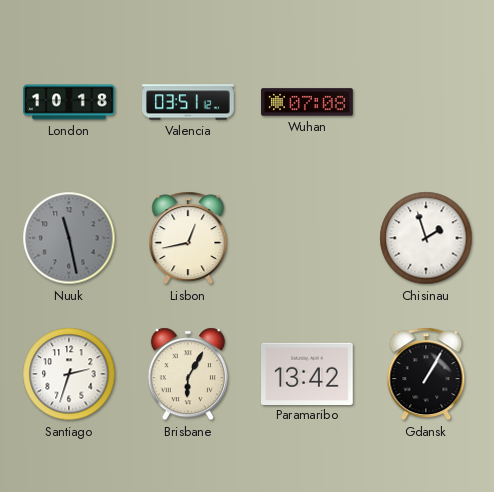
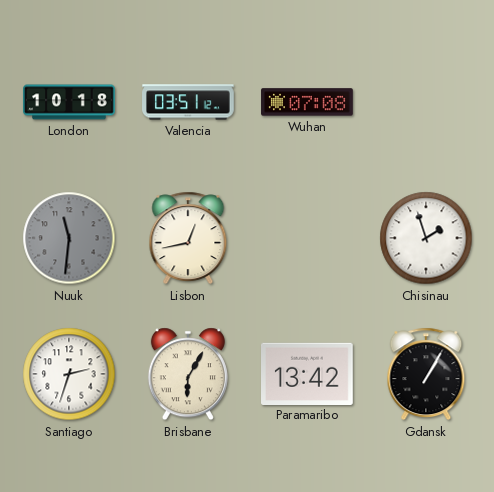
Nuuk: 11:28 -> 11:31 (69, 238)
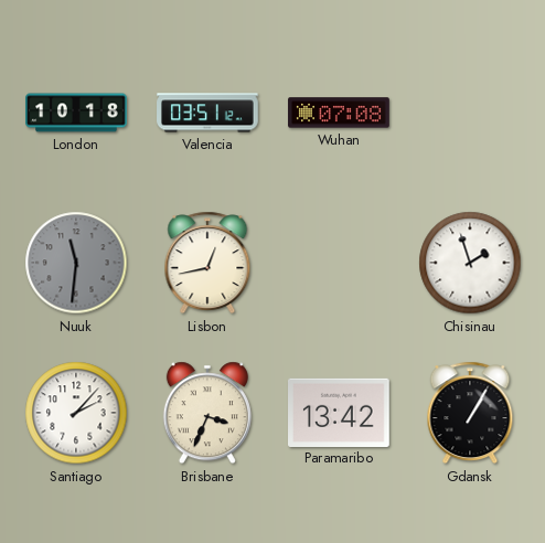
Santiago: 2:33 -> 2:07 (76, 413)
Brisbane: 6:05 -> 3:34 (207, 413)
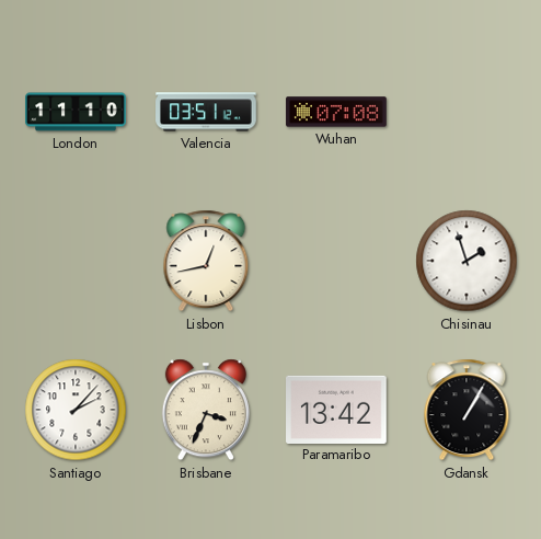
London: 10:18 -> 11:10 (76, 112)
Nuuk: 11:31 -> none (76, 263)
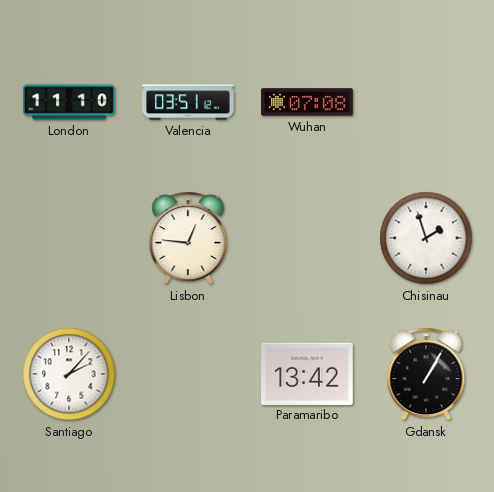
Lisbon: 12:43 -> 12:46 (188, 238)
Brisbane: 3:34 -> none (206, 410)
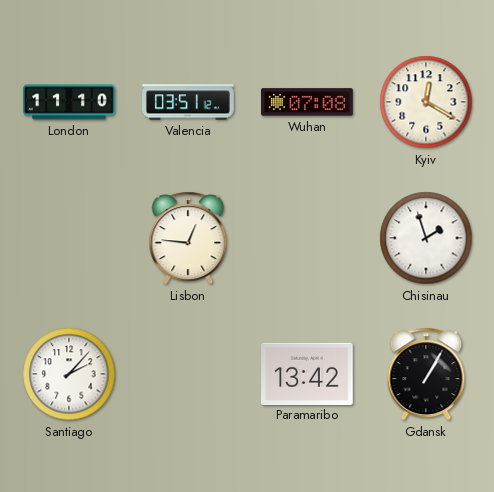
Kyiv: none -> 12:20 (426, 102)
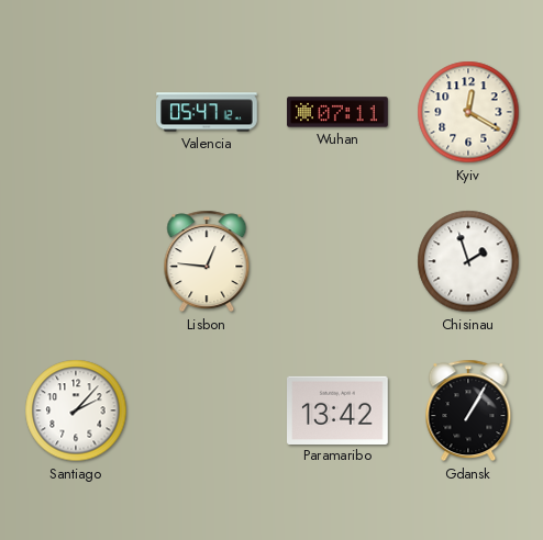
London: 11:10 -> none (69, 102)
Valencia: 03:51 -> 05:47 (207, 112)
Wuhan: 07:08 -> 07:11 (337, 112)
